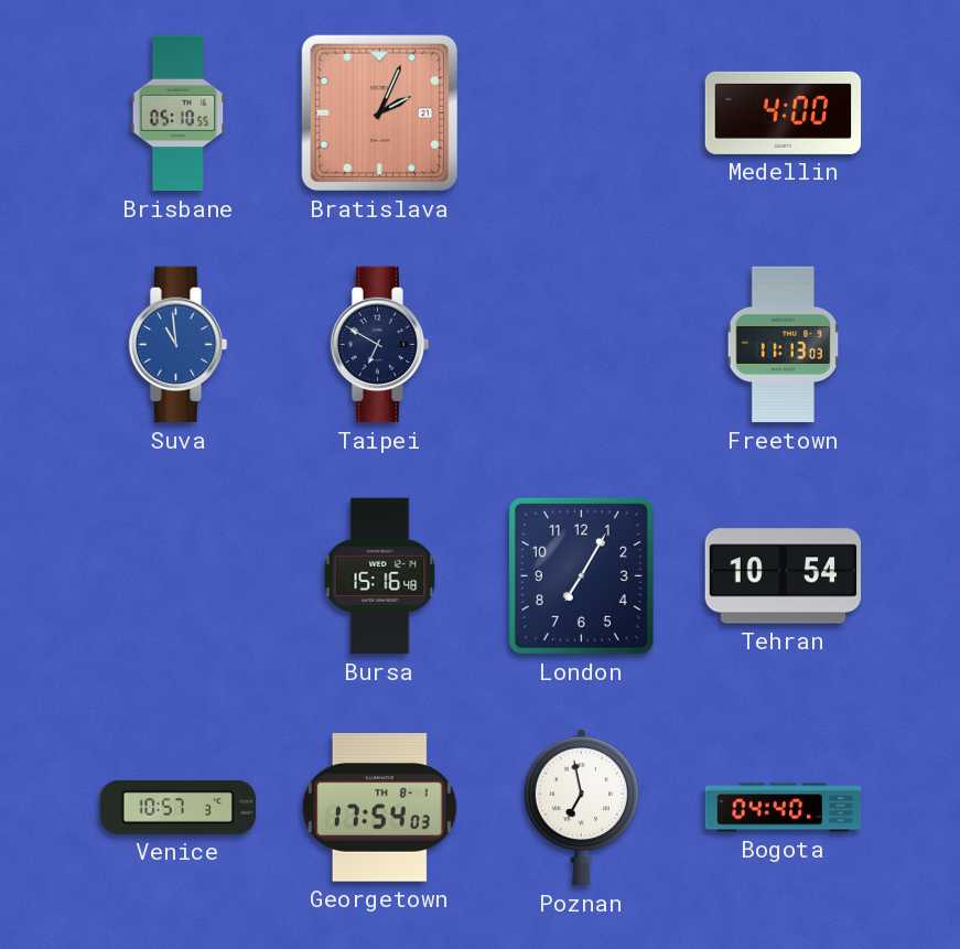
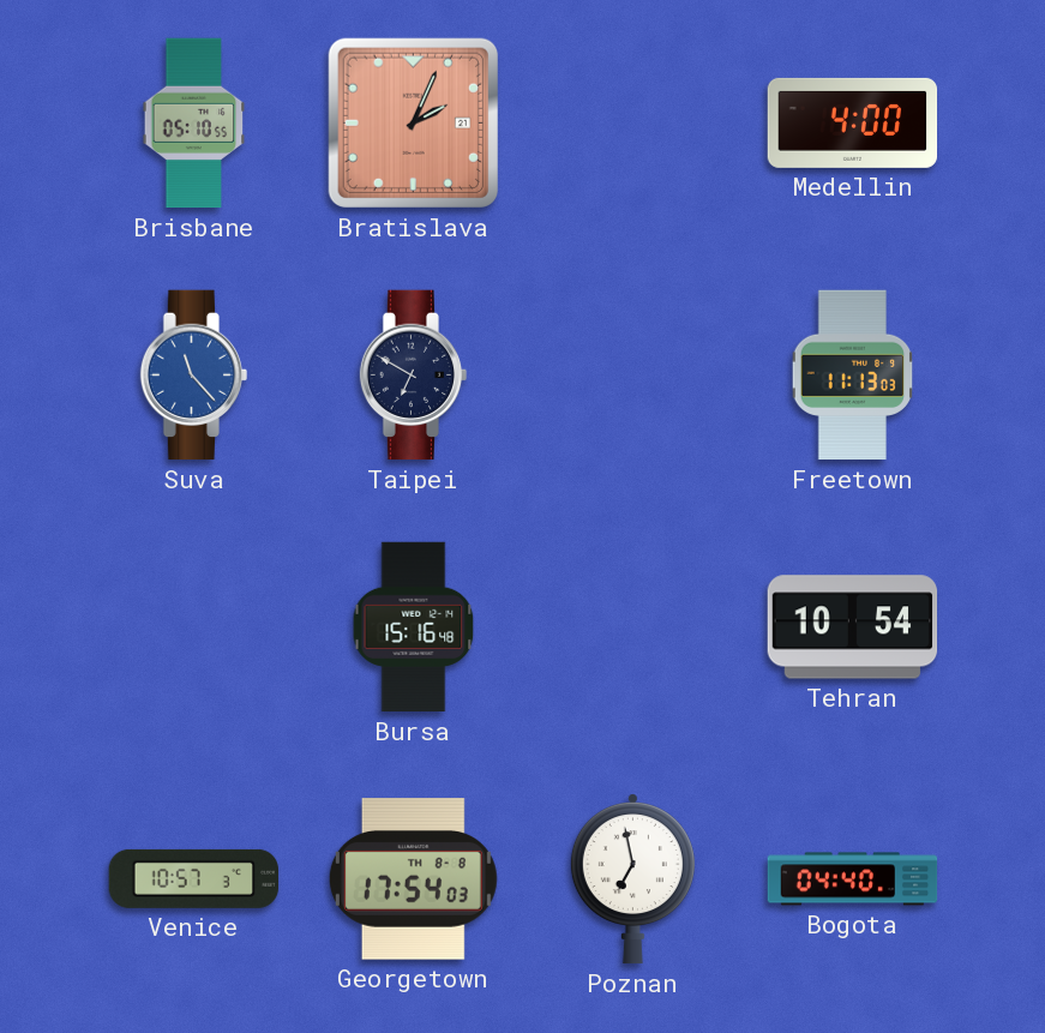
Suva: 10:59 -> 11:23 (194, 376)
London: 7:05 -> none (581, 575)
Georgetown date: TH 8-1 -> TH 8-8 (413, 879)
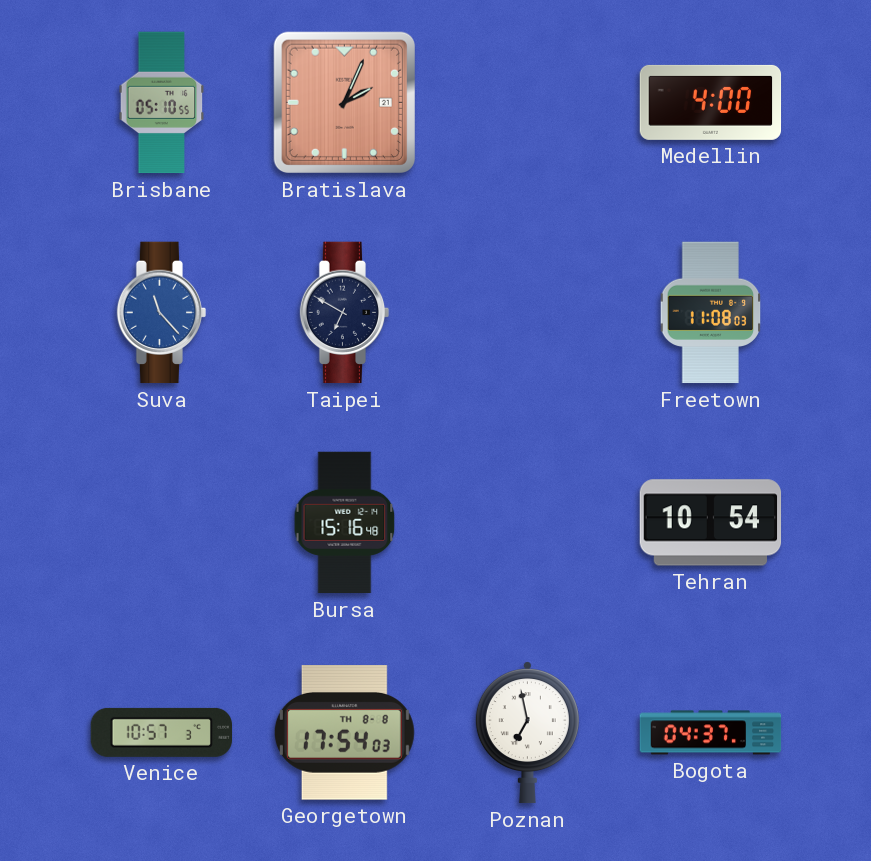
Freetown: 11:13 -> 11:08 (711, 313)
Bogota: 04:40 -> 04:37 (711, 733)
